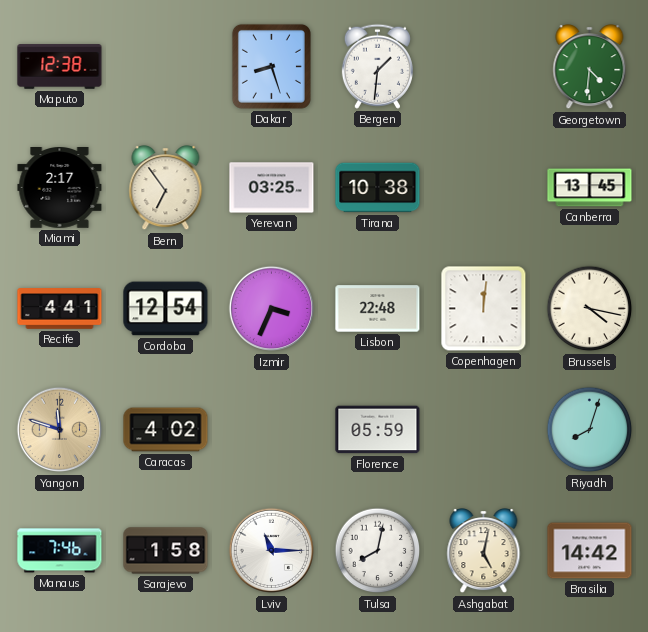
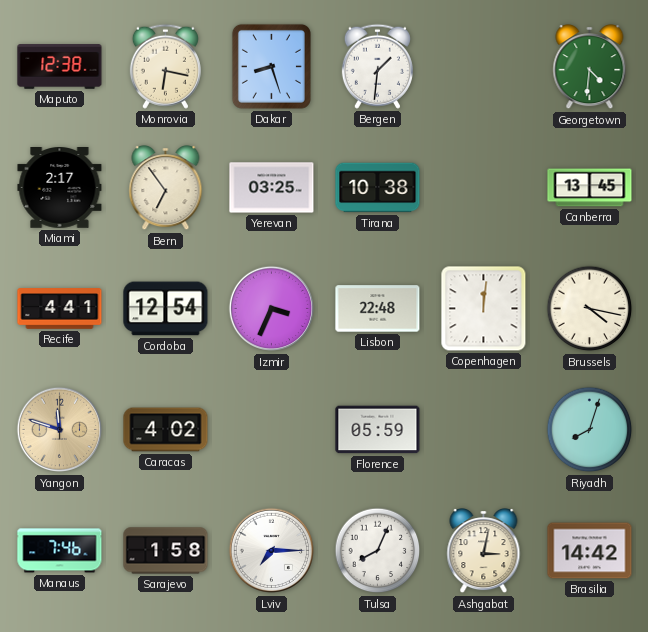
Monrovia: none -> 6:17 (165, 66)
Lviv: 11:15 -> 7:15 (272, 551)
Tulsa: 8:02 -> 8:04 (378, 551)
Ashgabat: 5:02 -> 3:02 (484, 552)
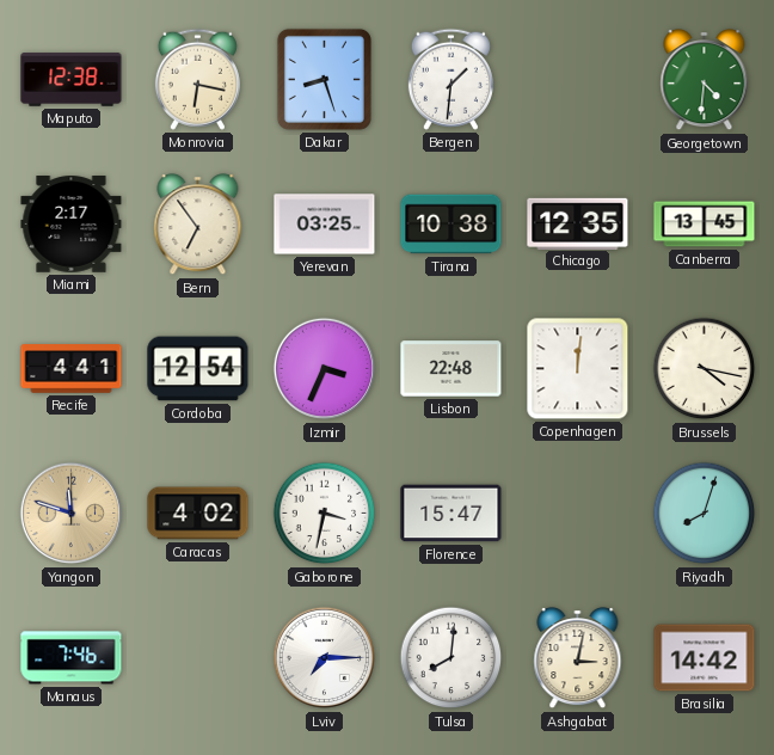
Chicago: none -> 12:35 (578, 223)
Gaborone: none -> 3:32 (325, 514)
Florence: 05:59 -> 15:47 (451, 514)
Sarajevo: 1:58 -> none (166, 551)
Tulsa: 8:04 -> 8:01 (451, 658)
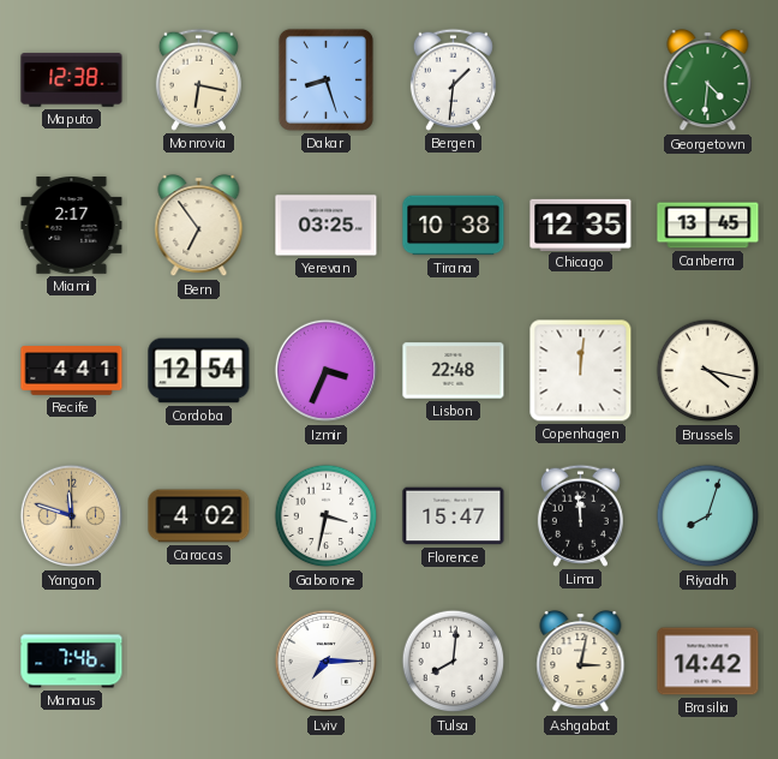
Lima: none -> 11:59 (580, 515)
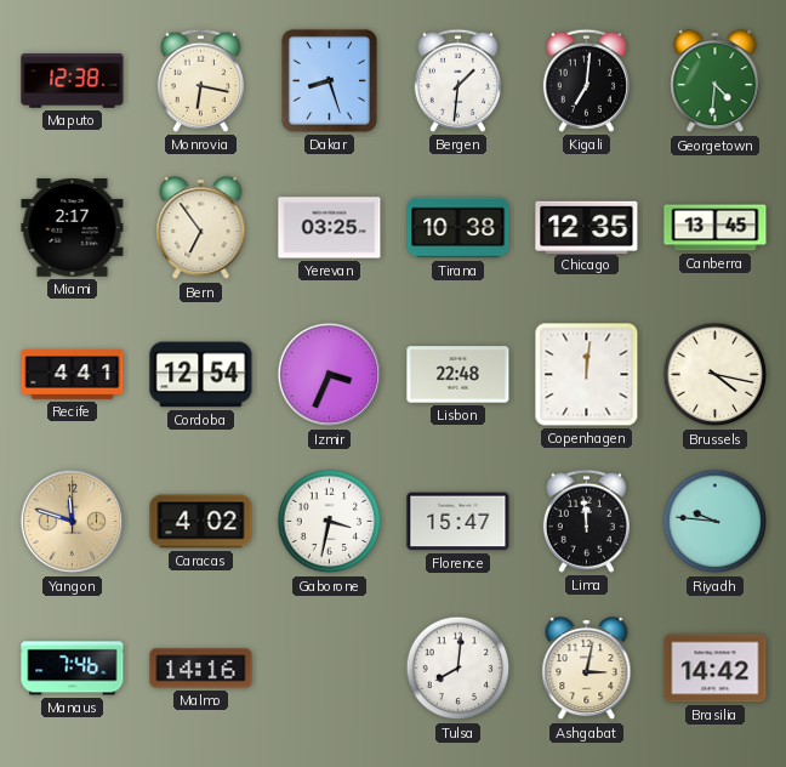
Kigali: none -> 7:01 (586, 80)
Riyadh: 8:03 -> 9:46 (716, 522)
Malmo: none -> 14:16 (201, 669)
Lviv: 7:15 -> none (327, 662)
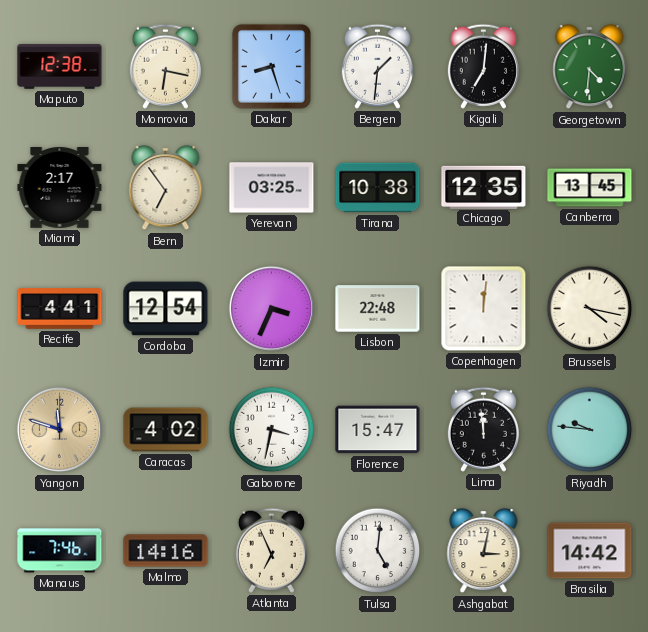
Atlanta: none -> 6:56 (271, 550)
Tulsa: 8:01 -> 5:01 (378, 551)
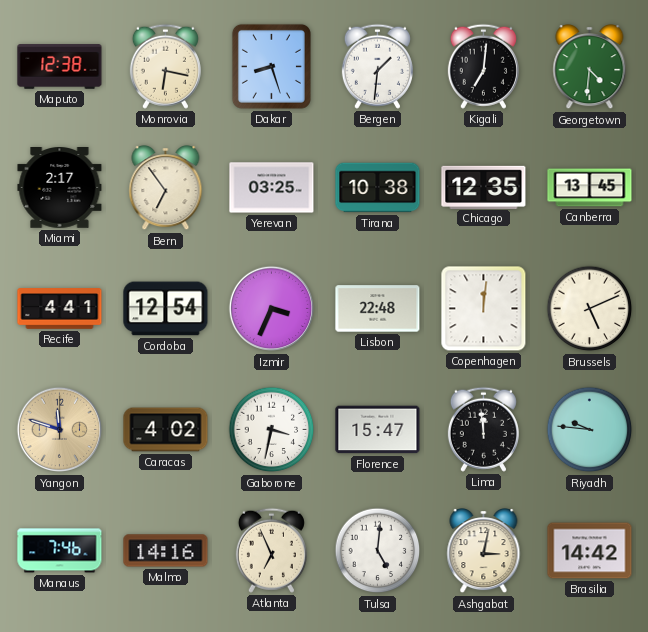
Brussels: 4:17 -> 5:11 (590, 309)
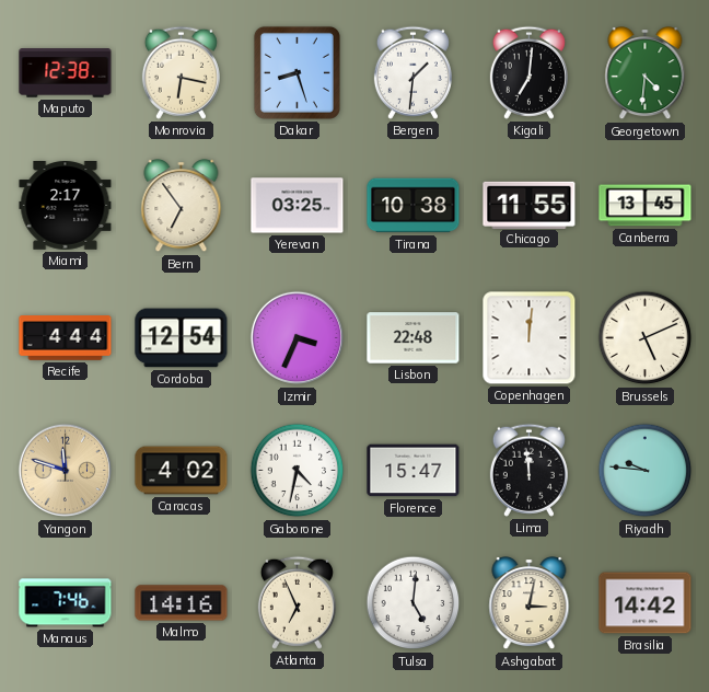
Chicago: 12:35 -> 11:55 (530, 205)
Recife: 4:41 -> 4:44 (66, 338)
Gaborone: 3:32 -> 4:32 (298, 471)
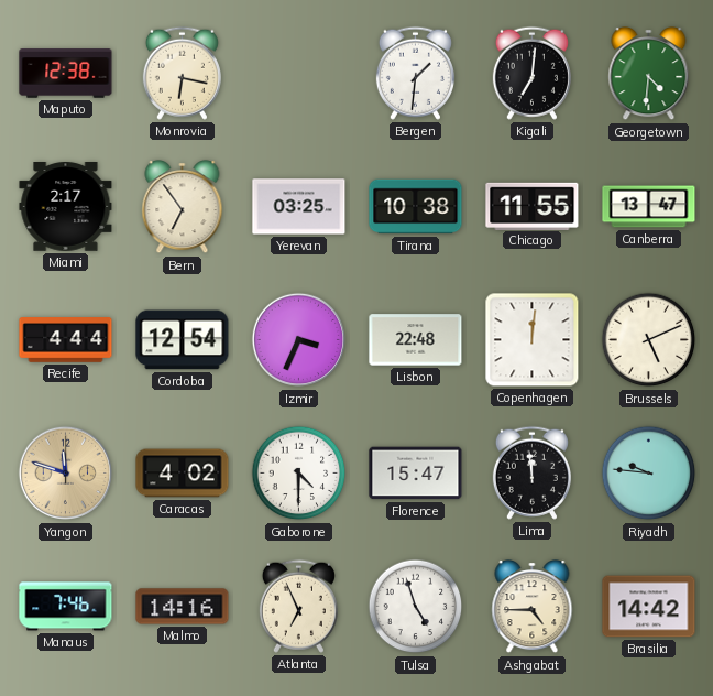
Dakar: 8:27 -> none (297, 72)
Canberra: 13:45 -> 13:47 (649, 207)
Gaborone: 4:32 -> 4:30 (299, 474)
Tulsa: 5:01 -> 4:57 (416, 607)
Ashgabat: 3:02 -> 4:45 (533, 608)
